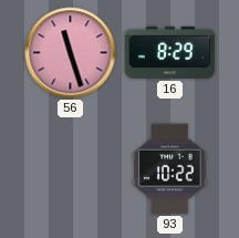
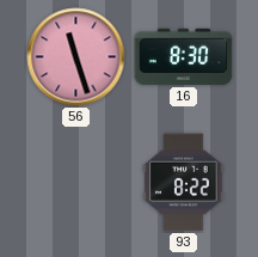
16: 8:29 -> 8:30 (184, 56)
93: 10:22 -> 8:22 (184, 183)
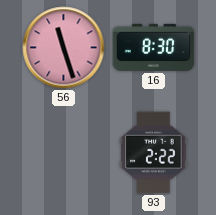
93: 8:22 -> 2:22 (154, 153)
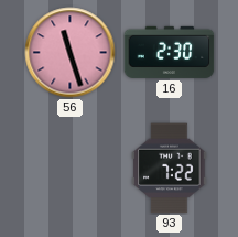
16: 8:30 -> 2:30 (170, 52)
93: 2:22 -> 7:22 (170, 169)
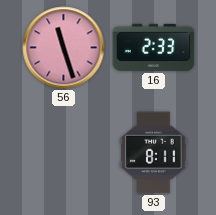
16: 2:30 -> 2:33 (154, 47)
93: 7:22 -> 8:11 (154, 153)
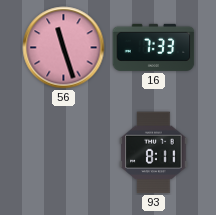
16: 2:33 -> 7:33 (154, 47)
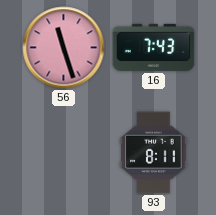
16: 7:33 -> 7:43 (154, 47)
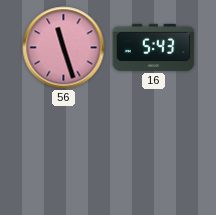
16: 7:43 -> 5:43 (154, 47)
93: 8:11 -> none (154, 153)
